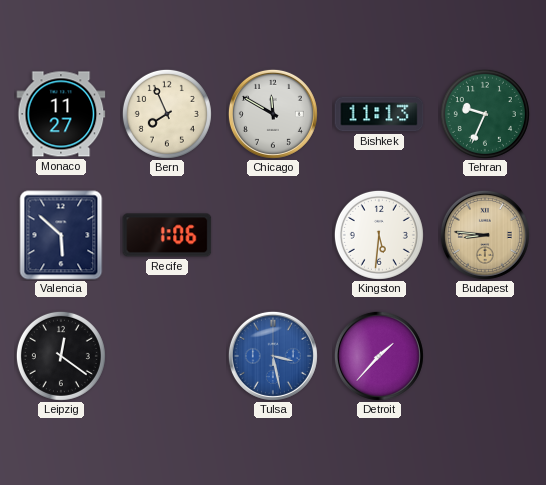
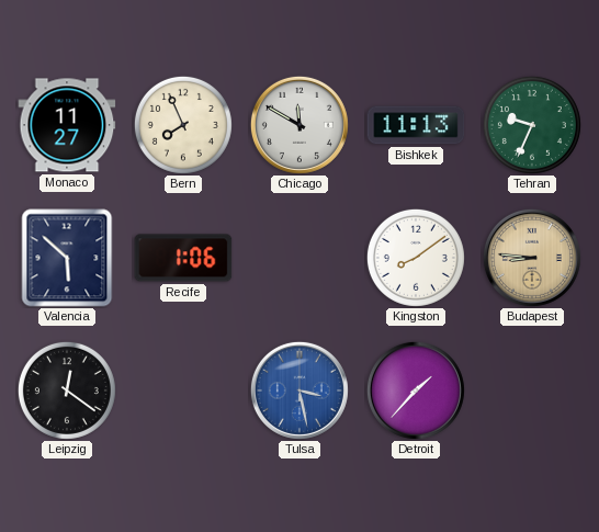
Kingston: 5:31 -> 8:09 (416, 258)
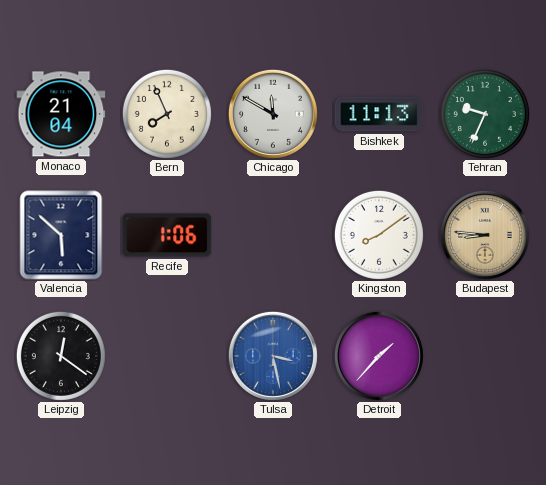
Monaco: 11:27 -> 21:04 (61, 114)
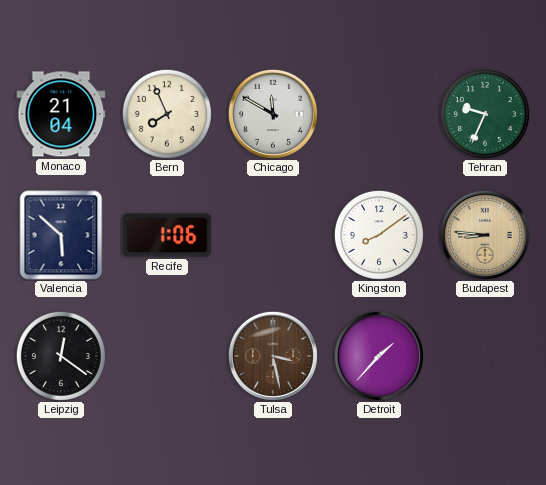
Bishkek: 11:13 -> none (379, 114)
Tulsa dial: blue -> brown (273, 356)
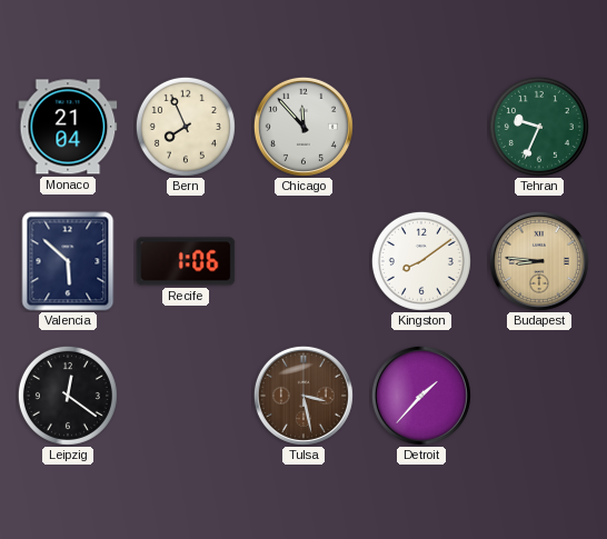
Chicago: 11:50 -> 11:53 (303, 127)
